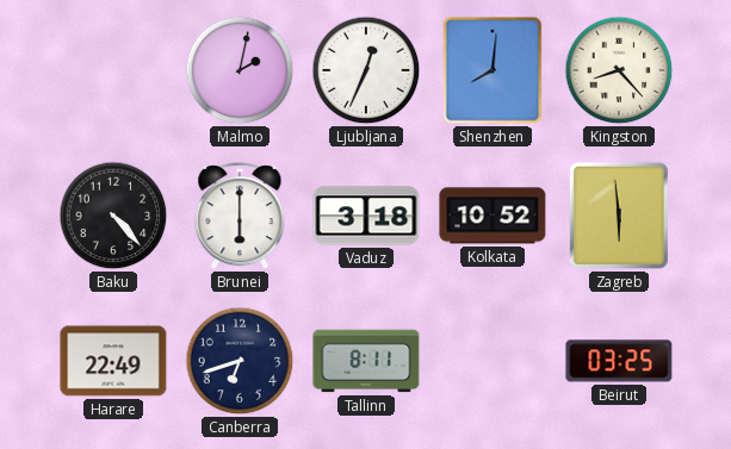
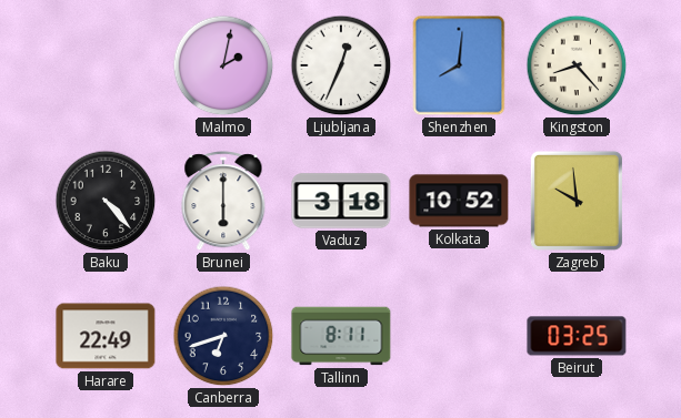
Zagreb: 5:59 -> 9:59 (577, 201)
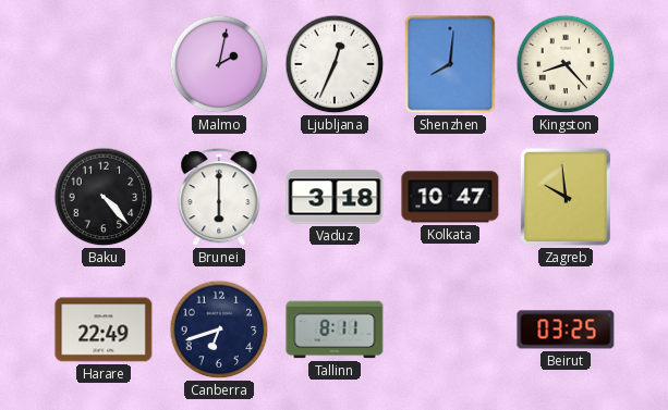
Kolkata: 10:52 -> 10:47 (450, 197)
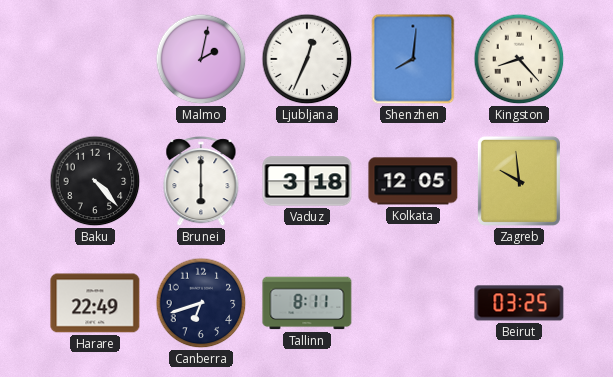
Kolkata: 10:47 -> 12:05 (413, 181)
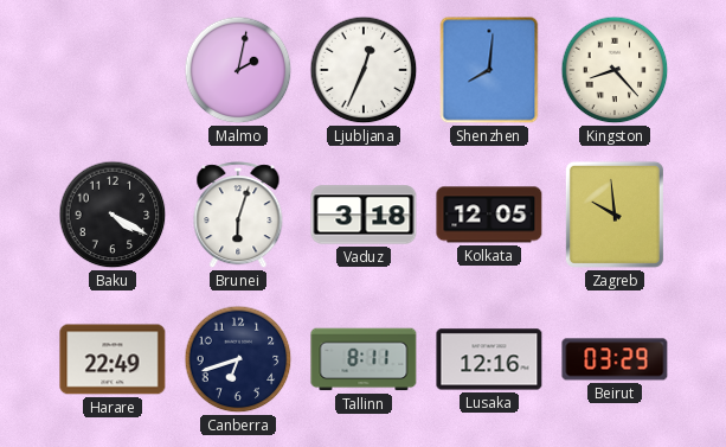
Baku: 4:23 -> 4:20 (113, 215)
Brunei: 6:00 -> 6:03 (238, 216)
Lusaka: none -> 12:16 (489, 359)
Beirut: 03:25 -> 03:29 (615, 359)
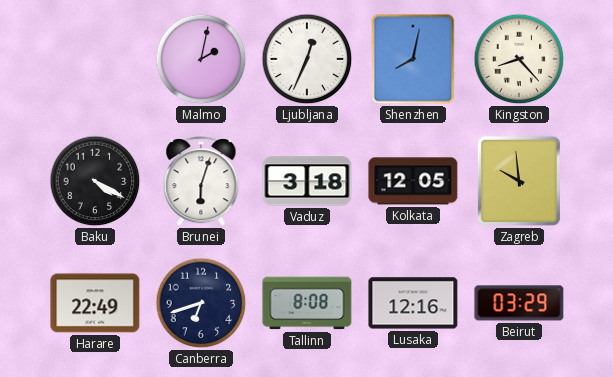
Shenzhen: 8:01 -> 8:02 (413, 59)
Tallinn: 8:11 -> 8:08 (307, 303)
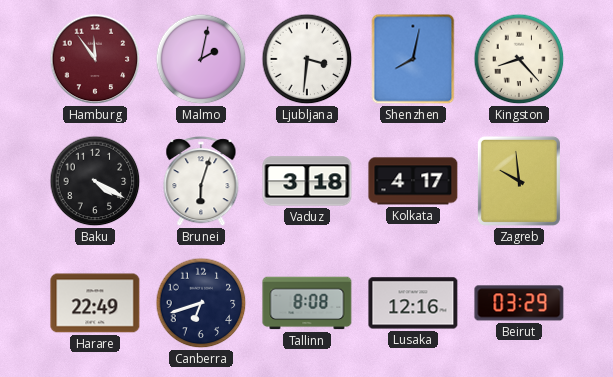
Hamburg: none -> 11:54 (95, 59)
Ljubljana: 12:34 -> 3:31 (307, 59)
Kolkata: 12:05 -> 4:17 (413, 181)
